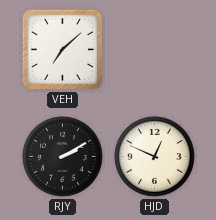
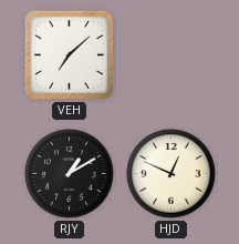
RJY: 2:10 -> 1:10 (70, 174)
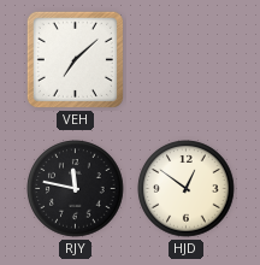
RJY: 1:10 -> 11:47 (76, 189)
HJD: 12:49 -> 12:51 (187, 189)
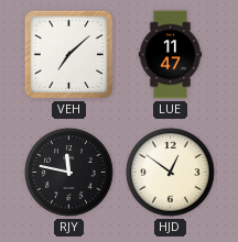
LUE: none -> 11:47 (171, 55)
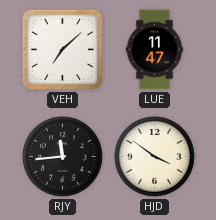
RJY: 11:47 -> 11:44 (63, 157)
HJD: 12:51 -> 3:51 (155, 157)
